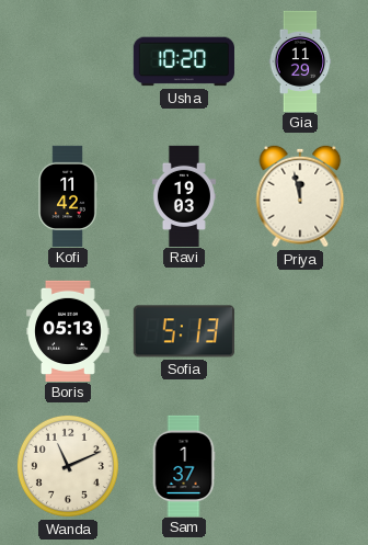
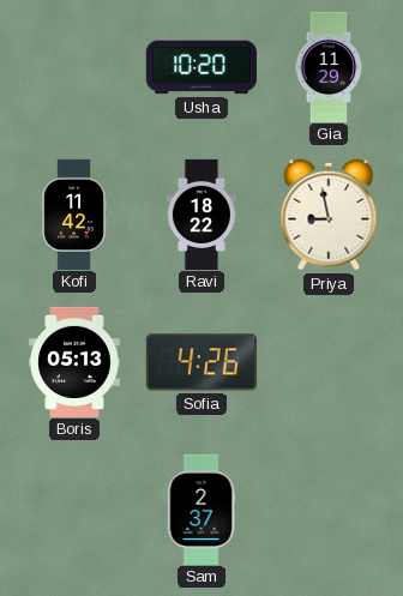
Ravi: 19:03 -> 18:22 (201, 213)
Priya: 11:58 -> 8:58 (329, 215)
Sofia: 5:13 -> 4:26 (201, 362)
Wanda: 11:11 -> none (68, 466)
Sam: 1:37 -> 2:37 (201, 508)
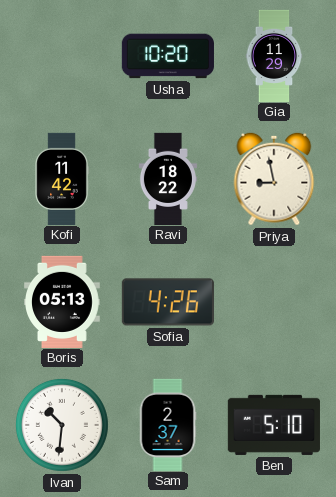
Ivan: none -> 10:31 (62, 425)
Ben: none -> 5:10 (274, 425)
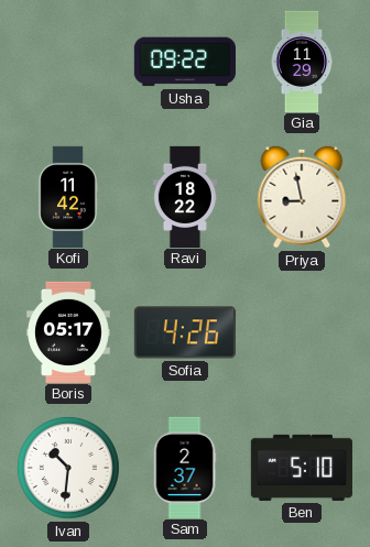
Usha: 10:20 -> 09:22 (185, 62)
Boris: 05:13 -> 05:17 (68, 331)
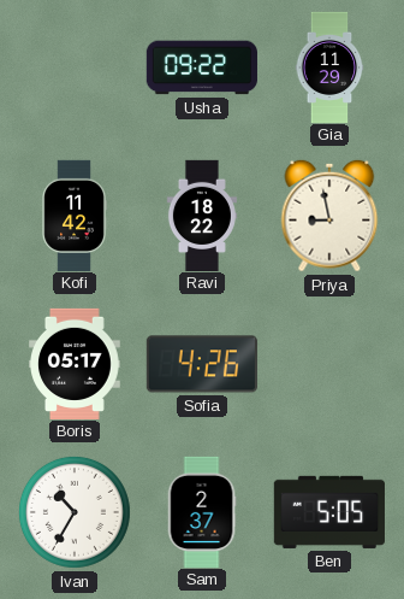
Ivan: 10:31 -> 10:35 (75, 512)
Ben: 5:10 -> 5:05 (329, 512)
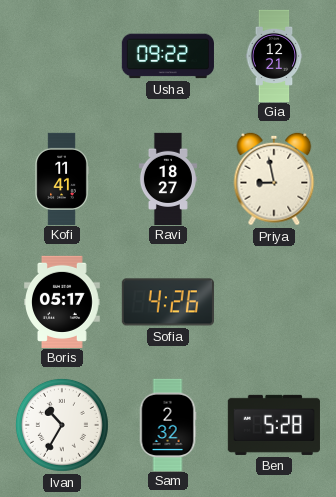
Gia: 11:29 -> 12:21 (274, 55)
Kofi: 11:42 -> 11:41 (62, 178)
Ravi: 18:22 -> 18:27 (168, 178)
Sam: 2:37 -> 2:32 (168, 424)
Ben: 5:05 -> 5:28 (274, 425)
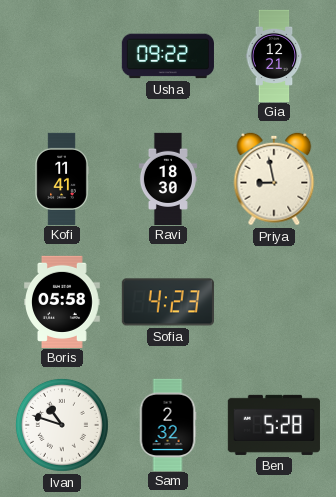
Ravi: 18:27 -> 18:30 (168, 178)
Boris: 05:17 -> 05:58 (62, 301)
Sofia: 4:26 -> 4:23 (168, 302)
Ivan: 10:35 -> 10:48 (62, 425)
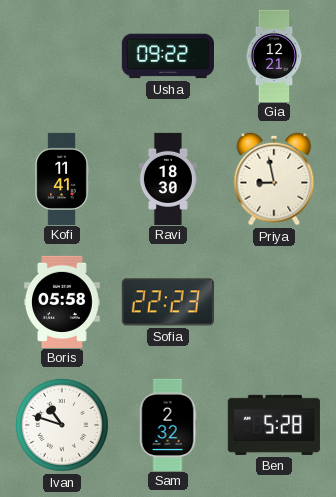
Sofia: 4:23 -> 22:23 (168, 302)
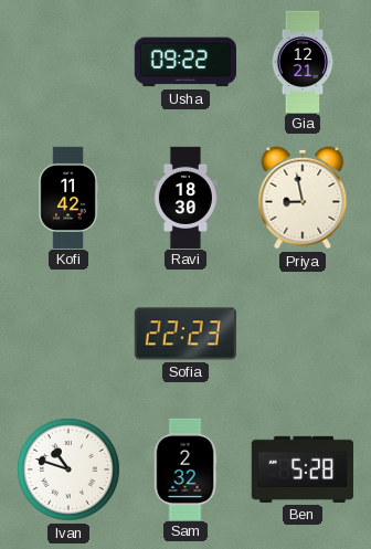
Kofi: 11:41 -> 11:42 (68, 197)
Boris: 05:58 -> none (62, 301)
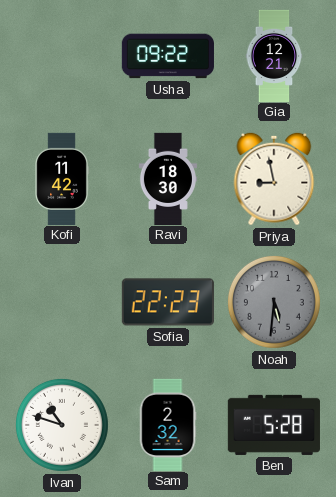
Noah: none -> 5:31 (274, 302)
